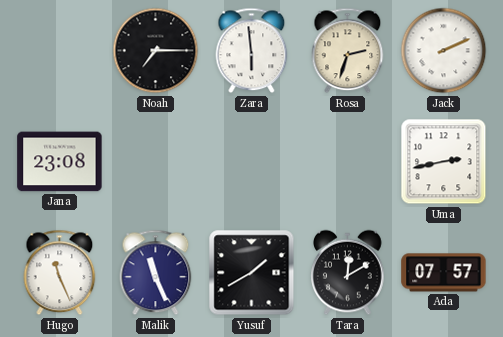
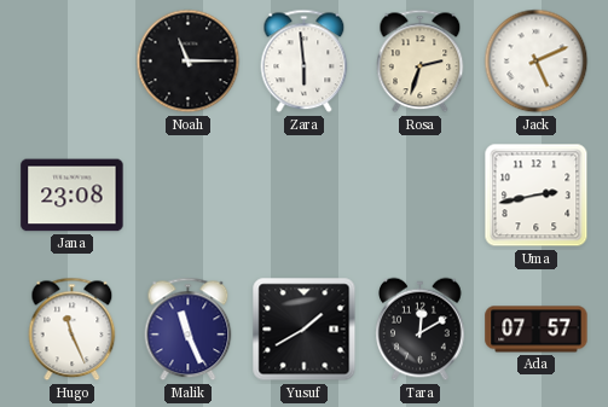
Noah: 7:15 -> 11:15 (189, 62)
Jack: 2:11 -> 5:11 (537, 62)
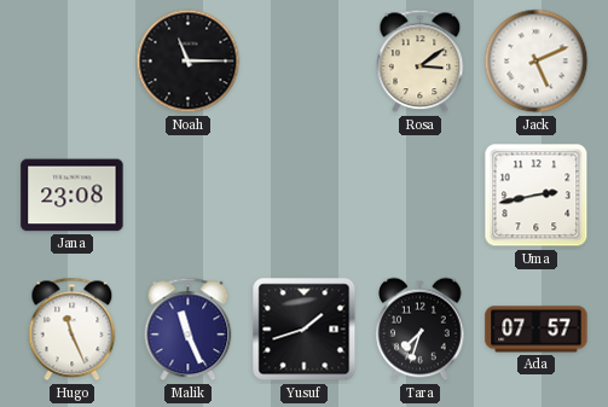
Zara: 5:59 -> none (305, 62)
Rosa: 2:33 -> 3:09 (421, 62)
Yusuf: 1:40 -> 1:42 (305, 330)
Tara: 12:10 -> 7:33 (421, 330)
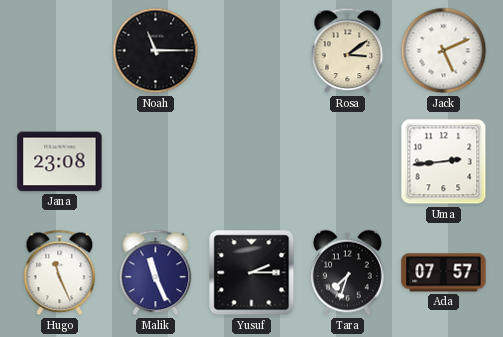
Uma: 2:43 -> 2:44 (444, 162)
Yusuf: 1:42 -> 2:15 (252, 273)
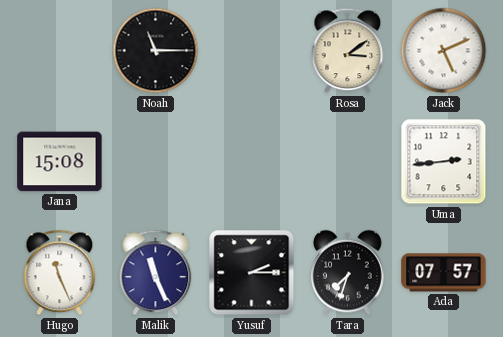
Jana: 23:08 -> 15:08 (60, 162)
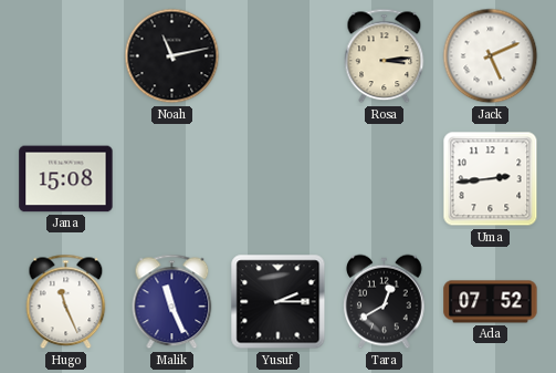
Noah: 11:15 -> 11:13 (172, 56)
Rosa: 3:09 -> 3:14 (385, 56)
Tara: 7:33 -> 12:40 (385, 302)
Ada: 07:57 -> 07:52 (491, 302)
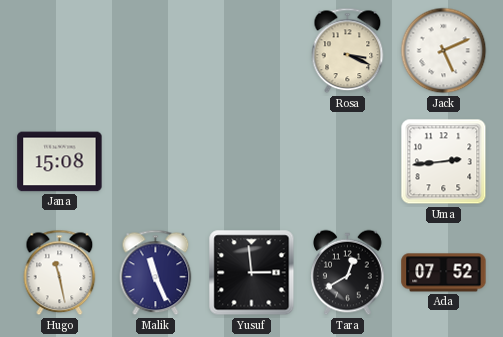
Noah: 11:13 -> none (172, 56)
Rosa: 3:14 -> 3:19 (348, 51)
Hugo: 11:26 -> 11:28 (60, 273)
Yusuf: 2:15 -> 2:59 (252, 273)
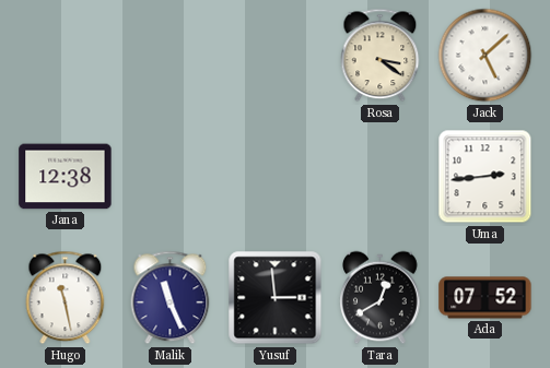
Rosa: 3:19 -> 3:21 (381, 56)
Jack: 5:11 -> 5:08 (485, 56)
Jana: 15:08 -> 12:38 (66, 177)
